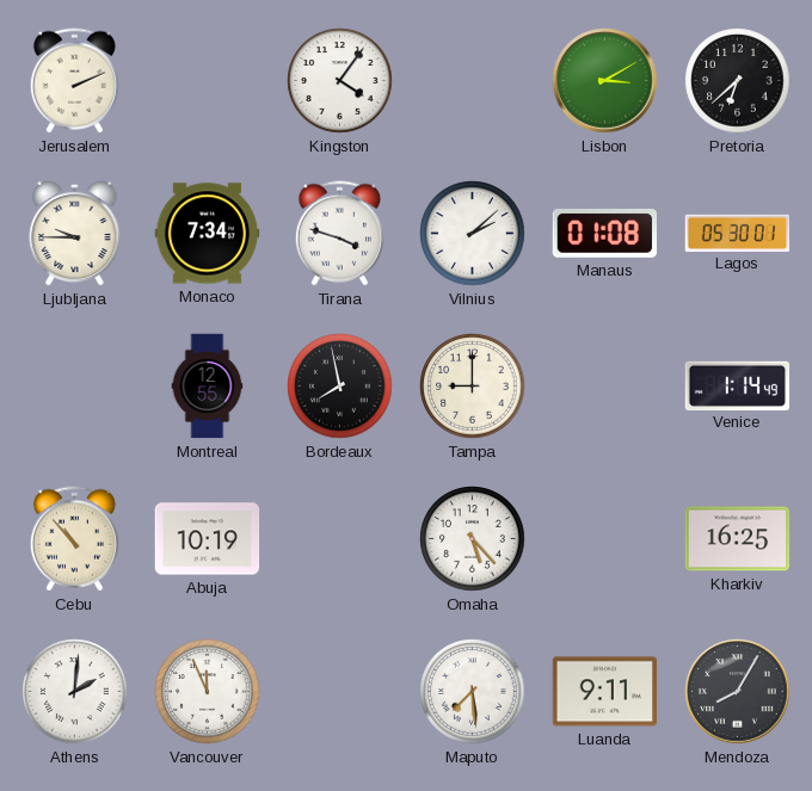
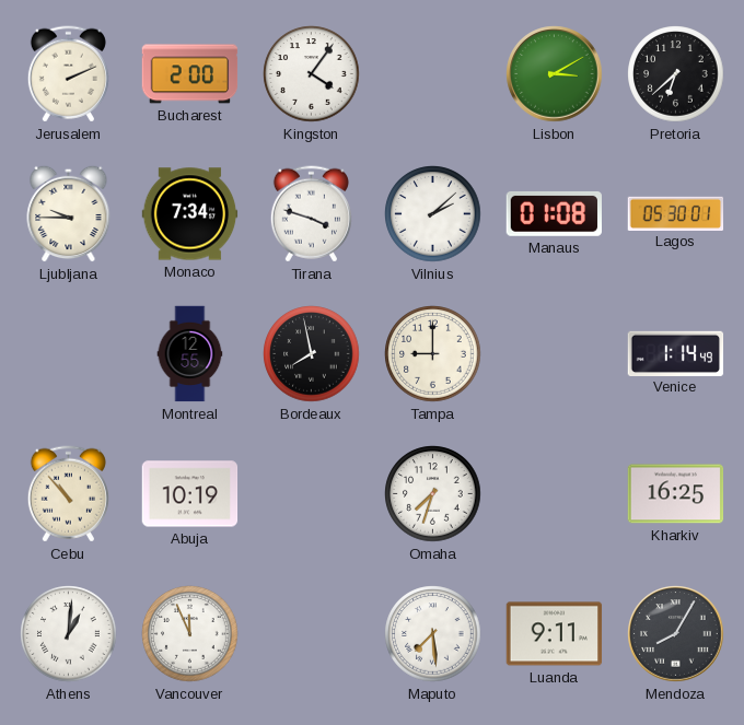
Bucharest: none -> 2:00 (190, 74)
Omaha: 5:23 -> 7:33 (433, 494)
Athens: 2:01 -> 1:01 (69, 634)
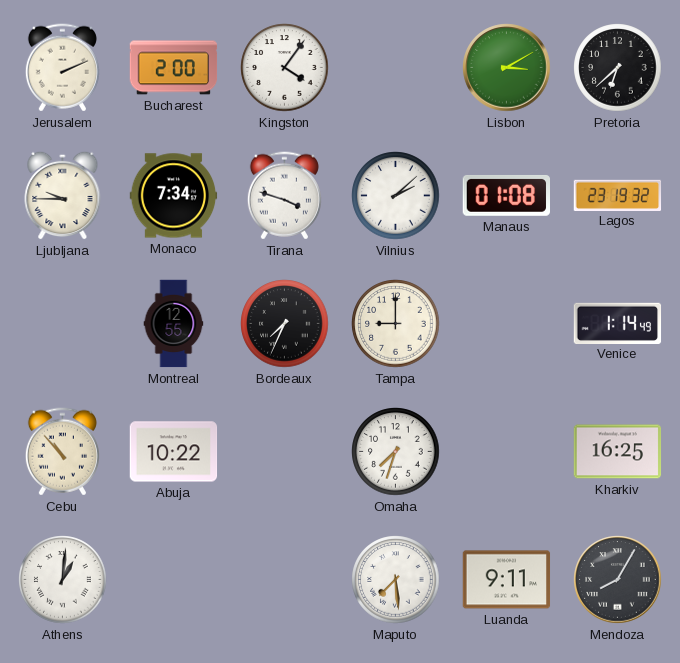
Lagos: 05:30 -> 23:19 (618, 195)
Bordeaux: 7:58 -> 7:34 (285, 324)
Abuja: 10:19 -> 10:22 (174, 452)
Vancouver: 11:56 -> none (190, 634)
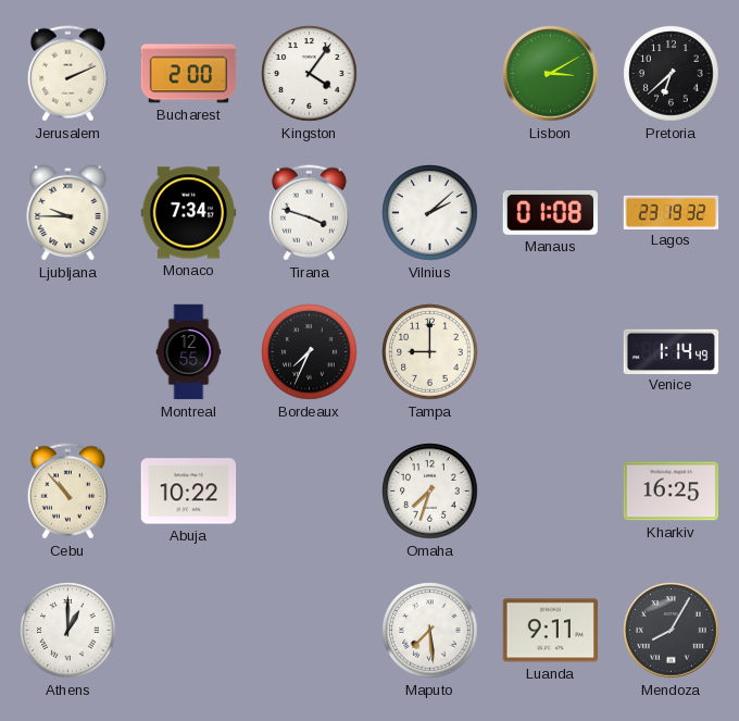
Athens: 1:01 -> 1:00 (68, 631)
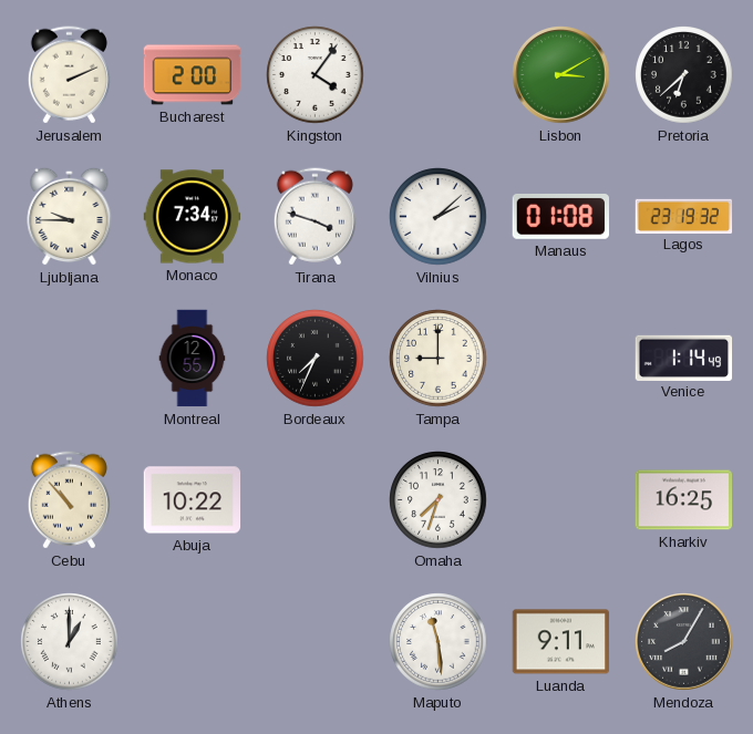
Maputo: 7:29 -> 11:29 (439, 642)
